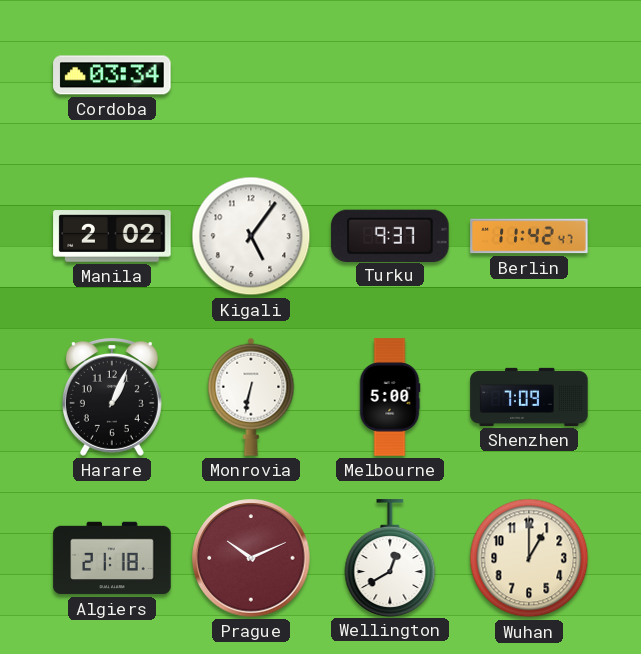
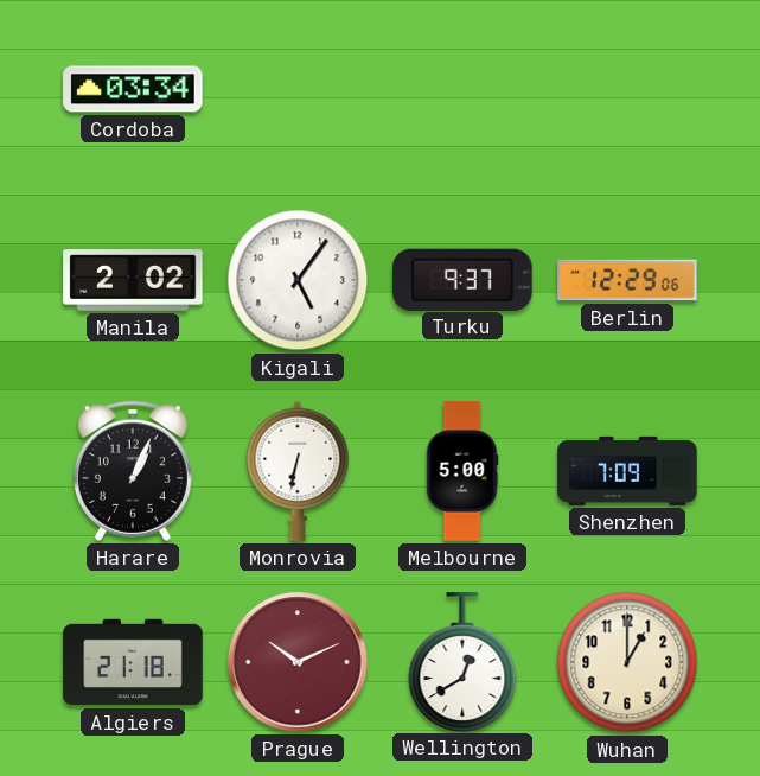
Berlin: 11:42 -> 12:29 (627, 280)
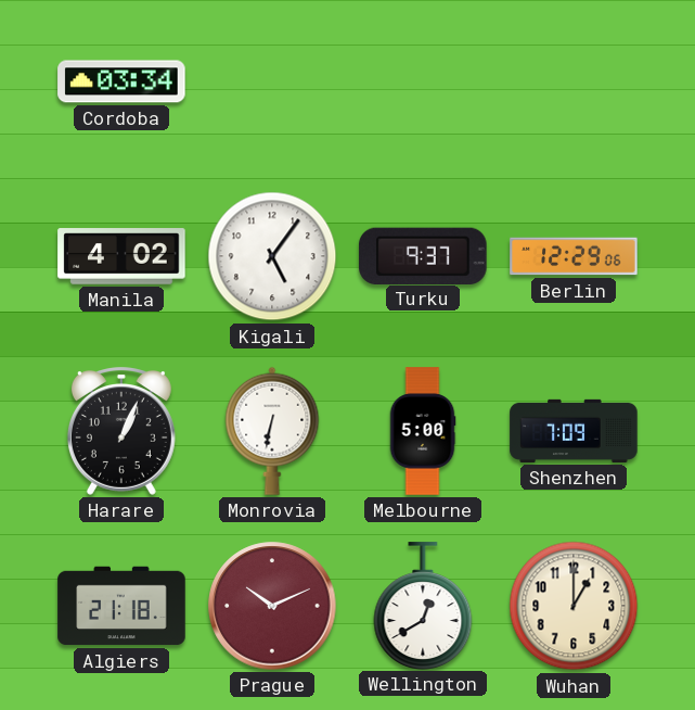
Manila: 2:02 -> 4:02 (121, 256)
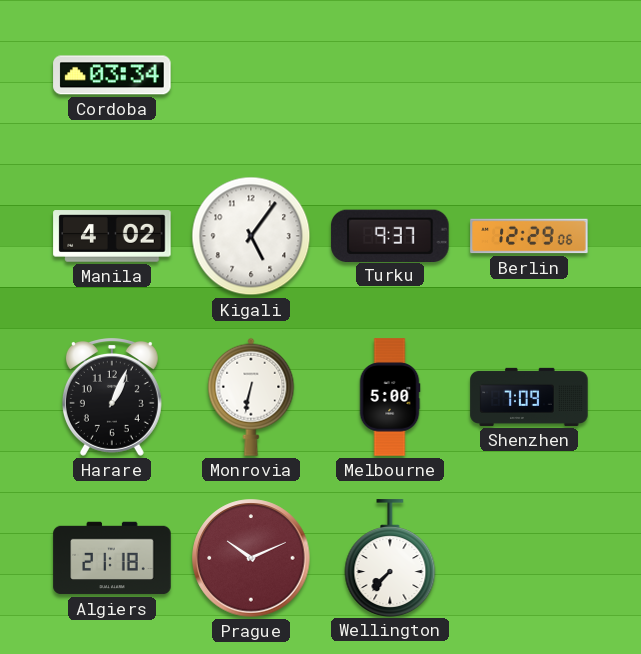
Wellington: 12:40 -> 7:37 (390, 558)
Wuhan: 1:00 -> none (574, 606)
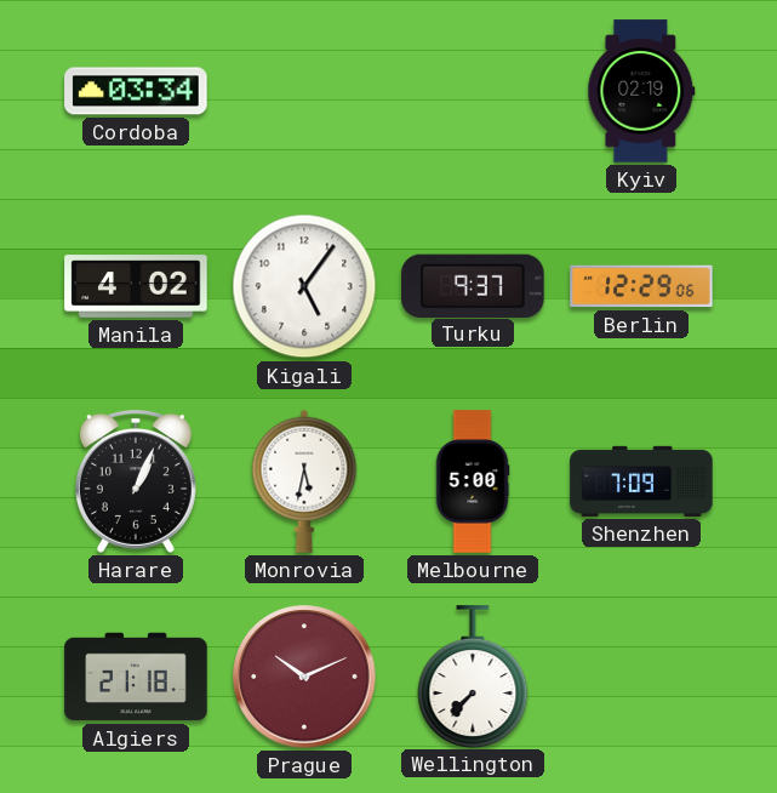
Kyiv: none -> 02:19 (641, 91)
Monrovia: 6:32 -> 5:32 (304, 481)
